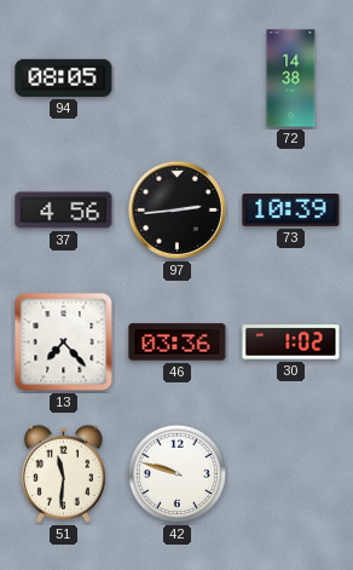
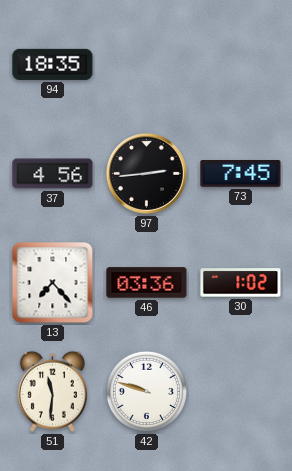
94: 08:05 -> 18:35 (53, 64)
72: 14:38 -> none (291, 79)
73: 10:39 -> 7:45 (241, 174)
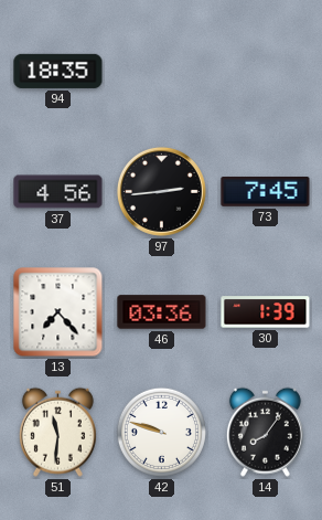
30: 1:02 -> 1:39 (266, 312)
14: none -> 8:06 (265, 432)
